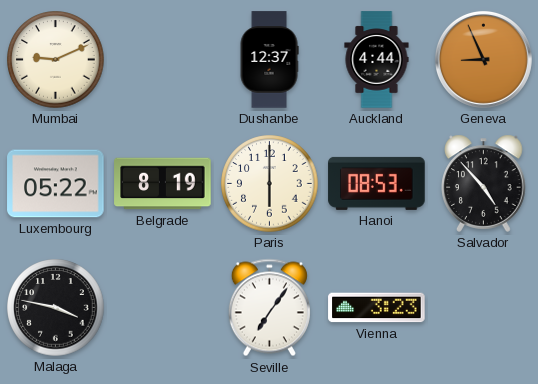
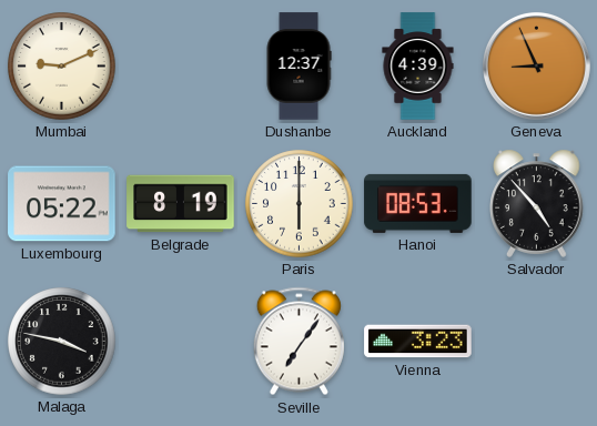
Auckland: 4:44 -> 4:39 (418, 67)
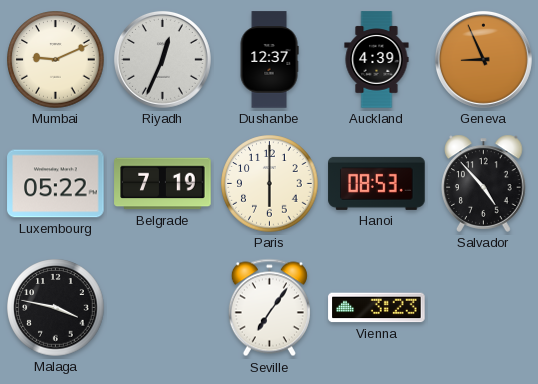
Riyadh: none -> 12:34 (162, 59)
Belgrade: 8:19 -> 7:19 (163, 184)
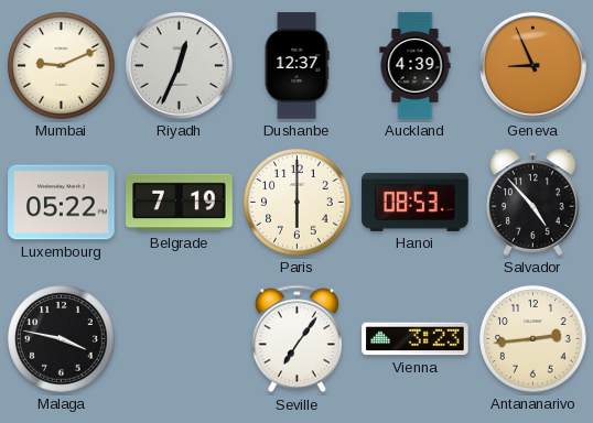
Antananarivo: none -> 2:44 (533, 339)
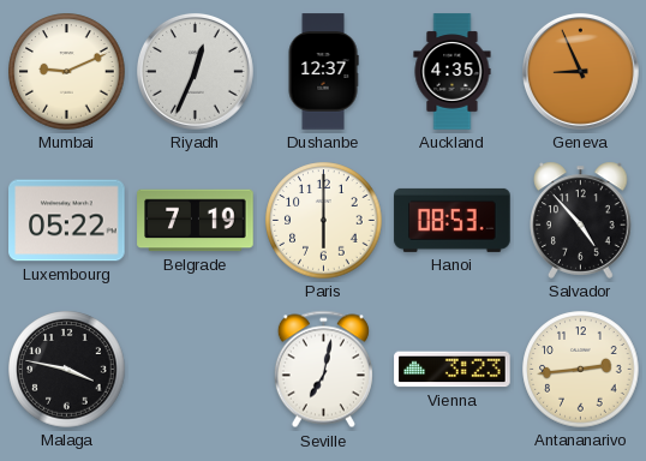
Auckland: 4:39 -> 4:35 (453, 72)
Seville: 7:06 -> 7:02 (323, 370)
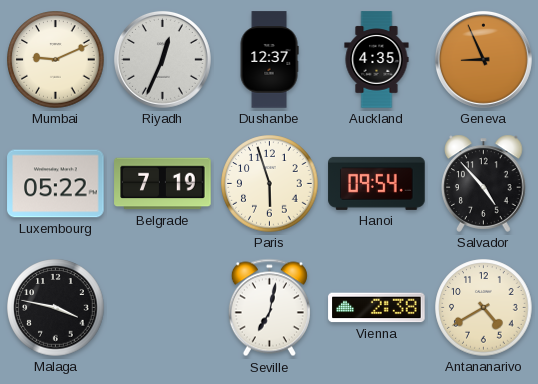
Paris: 6:00 -> 5:57 (270, 184)
Hanoi: 08:53 -> 09:54 (377, 183)
Vienna: 3:23 -> 2:38 (377, 308)
Antananarivo: 2:44 -> 4:40 (484, 308)
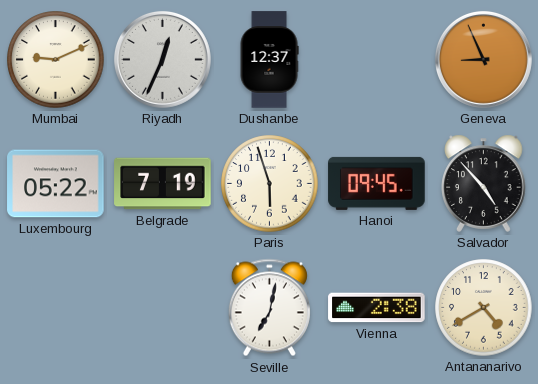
Auckland: 4:35 -> none (377, 60)
Hanoi: 09:54 -> 09:45 (377, 183)
Malaga: 3:47 -> none (56, 308)
